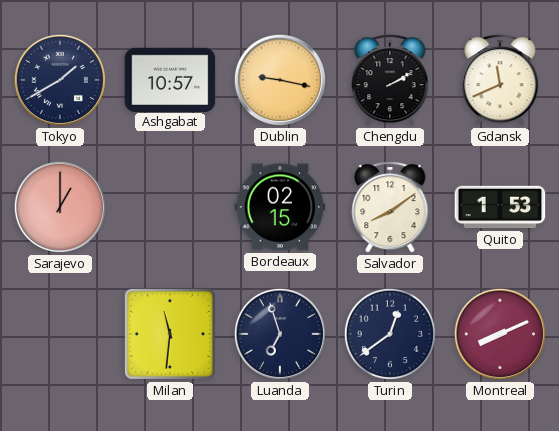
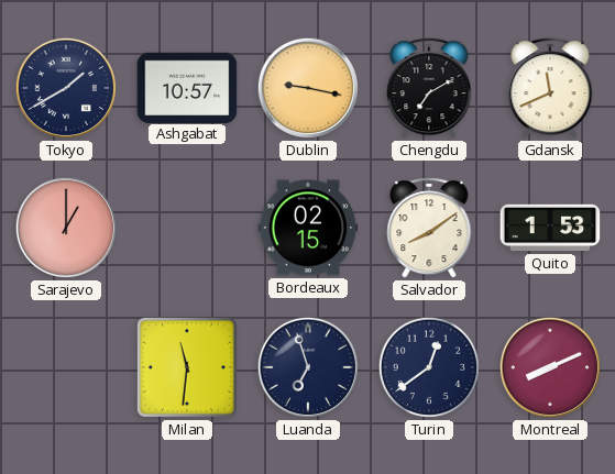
Chengdu: 2:10 -> 7:10 (429, 88)
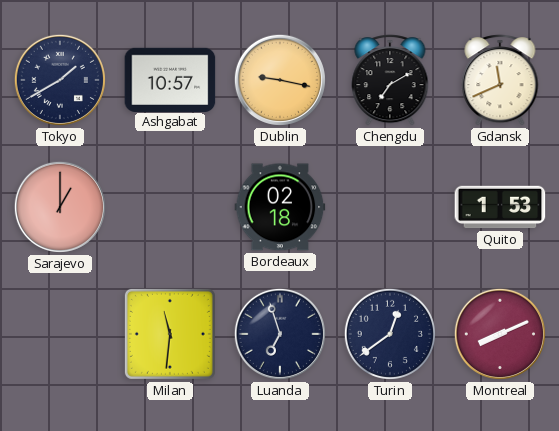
Bordeaux: 02:15 -> 02:18 (280, 207)
Salvador: 8:09 -> none (429, 228)
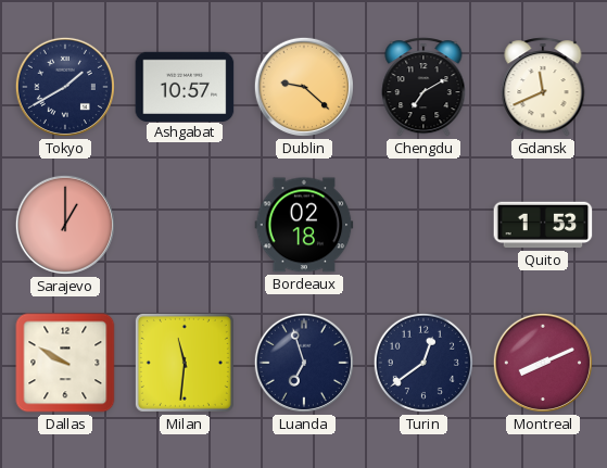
Dublin: 9:17 -> 9:22 (304, 87)
Dallas: none -> 9:50 (65, 363)
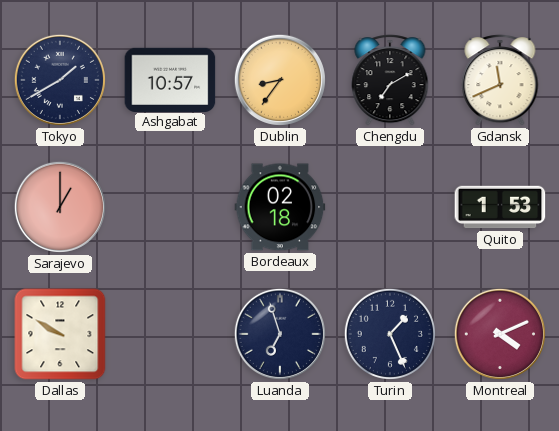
Dublin: 9:22 -> 8:36 (280, 80)
Milan: 11:31 -> none (185, 363)
Turin: 12:39 -> 1:26 (390, 334)
Montreal: 8:11 -> 4:11 (500, 334)
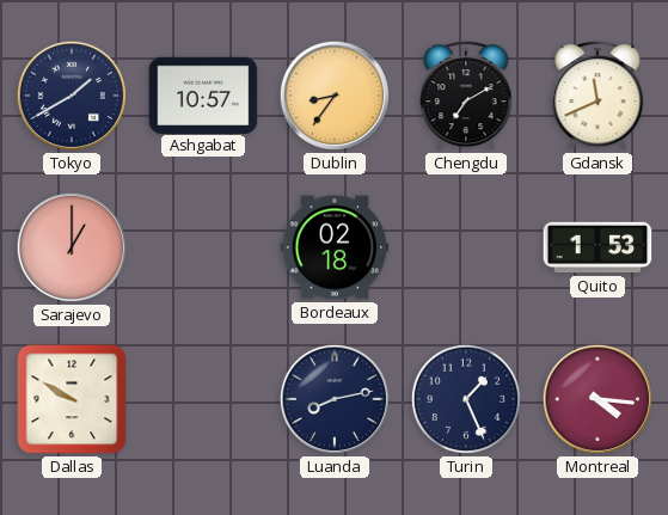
Luanda: 6:57 -> 8:13 (335, 399)
Montreal: 4:11 -> 4:16 (597, 399)
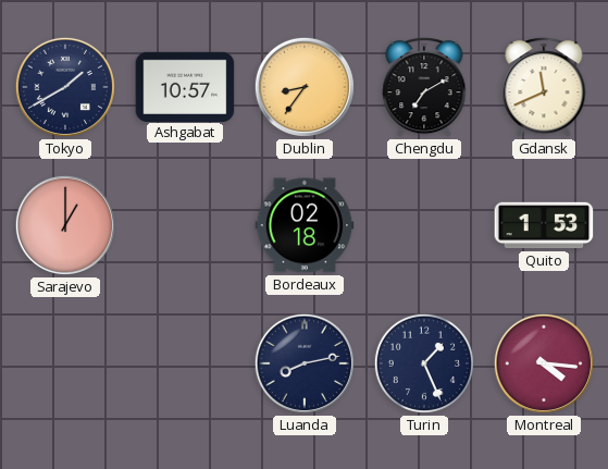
Dallas: 9:50 -> none (72, 399)
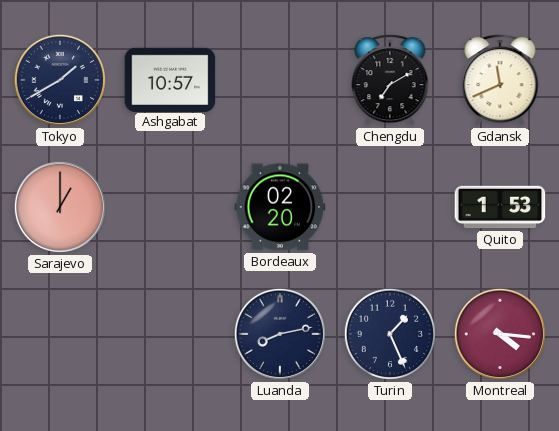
Dublin: 8:36 -> none (305, 87)
Bordeaux: 02:18 -> 02:20 (280, 207)
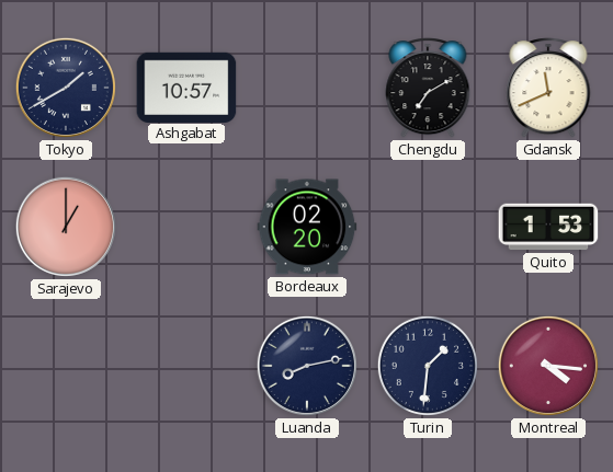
Turin: 1:26 -> 1:31 (428, 366)
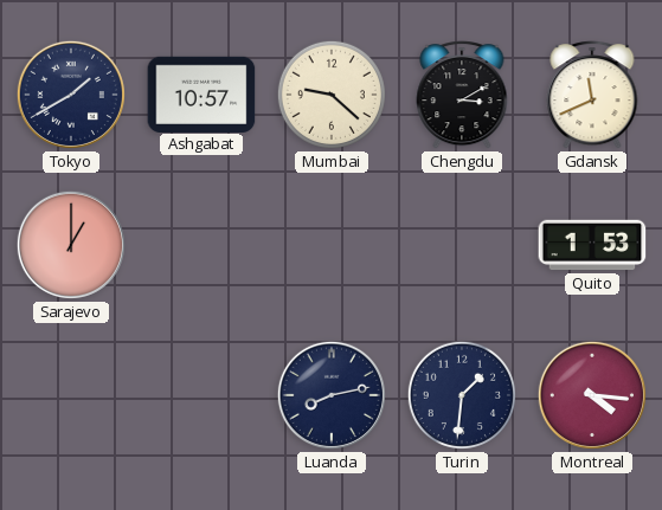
Mumbai: none -> 9:22 (332, 95)
Chengdu: 7:10 -> 3:10 (462, 95)
Bordeaux: 02:20 -> none (307, 227)
